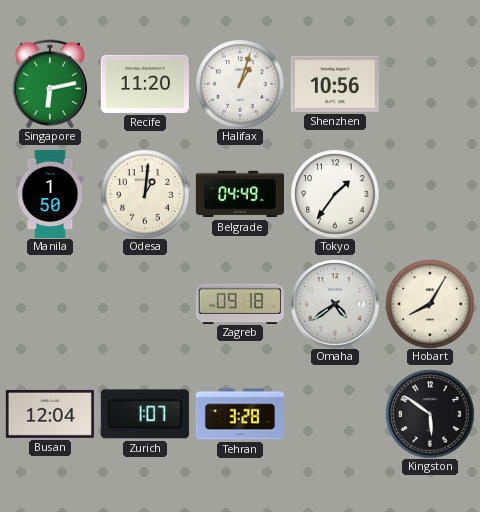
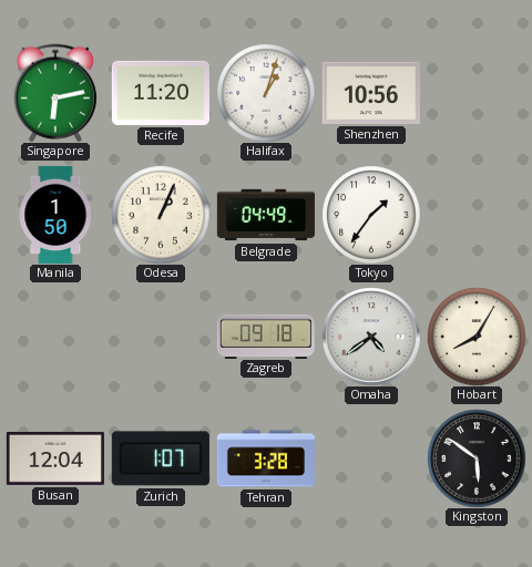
Odesa: 1:01 -> 1:04 (161, 215)
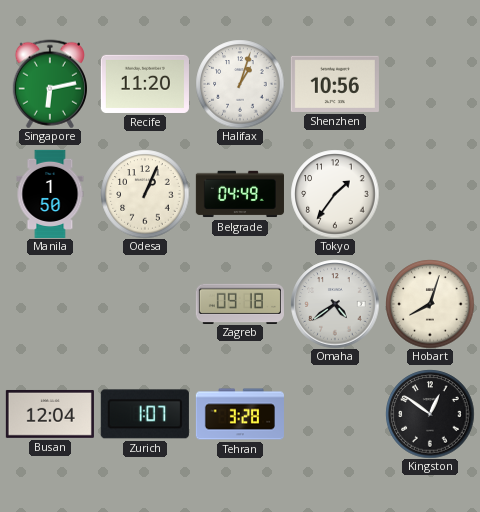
Hobart: 8:05 -> 8:03 (430, 304)
Kingston: 5:51 -> 12:51 (430, 414)
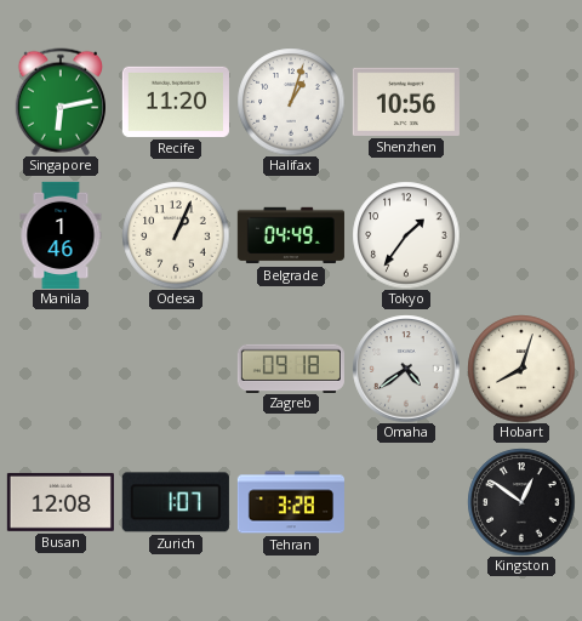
Manila: 1:50 -> 1:46 (61, 235)
Busan: 12:04 -> 12:08 (61, 502)
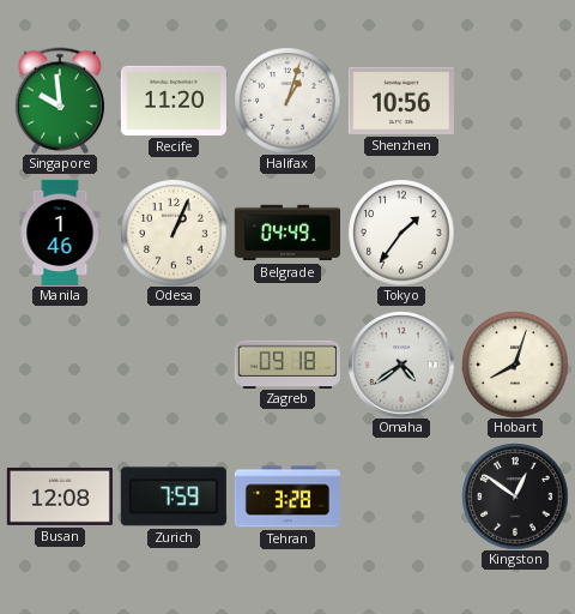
Singapore: 6:13 -> 9:59 (60, 101)
Zurich: 1:07 -> 7:59 (174, 496)
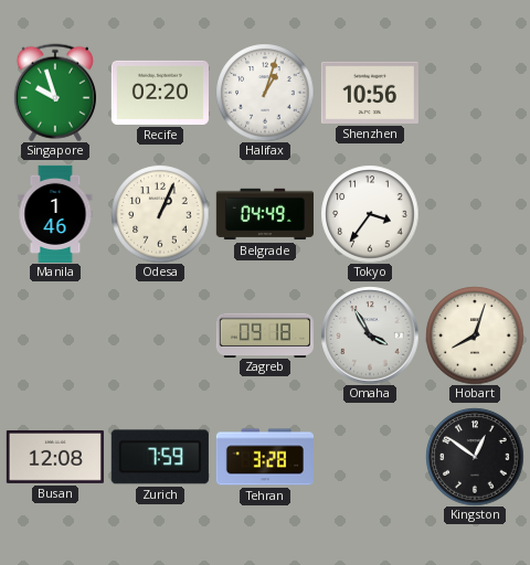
Singapore: 9:59 -> 9:57 (55, 93)
Recife: 11:20 -> 02:20 (160, 93)
Tokyo: 1:36 -> 3:36 (370, 214)
Omaha: 4:39 -> 3:55 (370, 335)
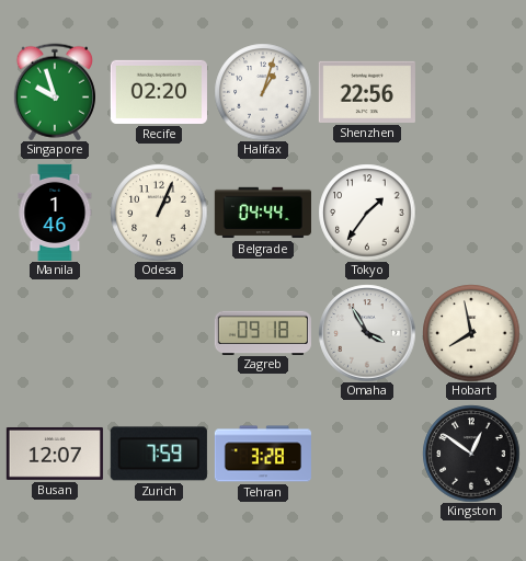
Shenzhen: 10:56 -> 22:56 (367, 92)
Belgrade: 04:49 -> 04:44 (263, 213)
Tokyo: 3:36 -> 1:36 (367, 213)
Hobart: 8:03 -> 7:58 (471, 333)
Busan: 12:08 -> 12:07 (55, 454)
